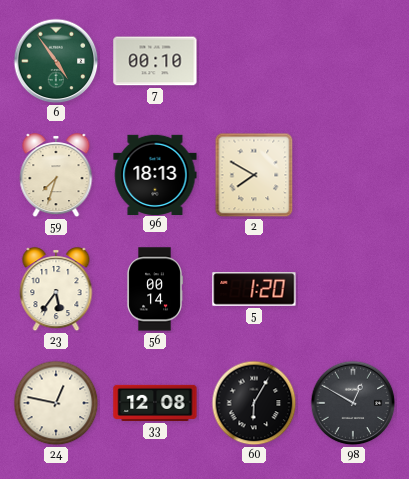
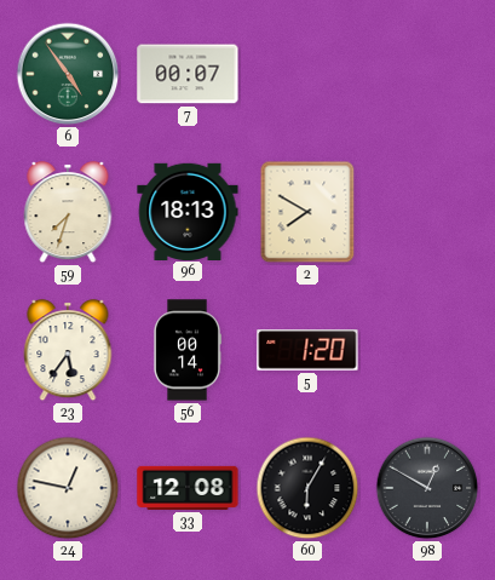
7: 00:10 -> 00:07 (188, 74)
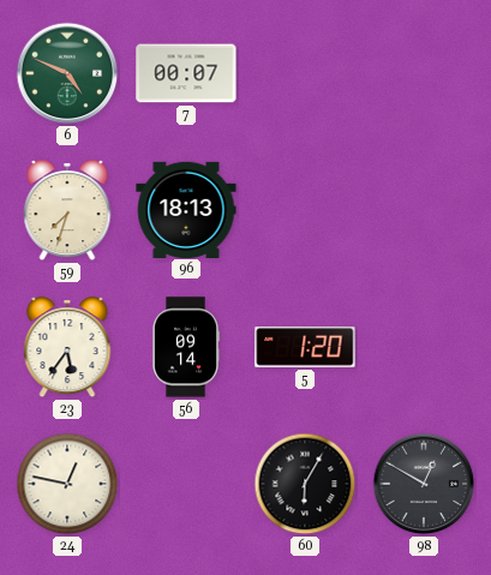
6: 4:54 -> 4:49 (67, 73)
2: 7:50 -> none (307, 212)
56: 00:14 -> 09:14 (186, 347)
33: 12:08 -> none (188, 488)
